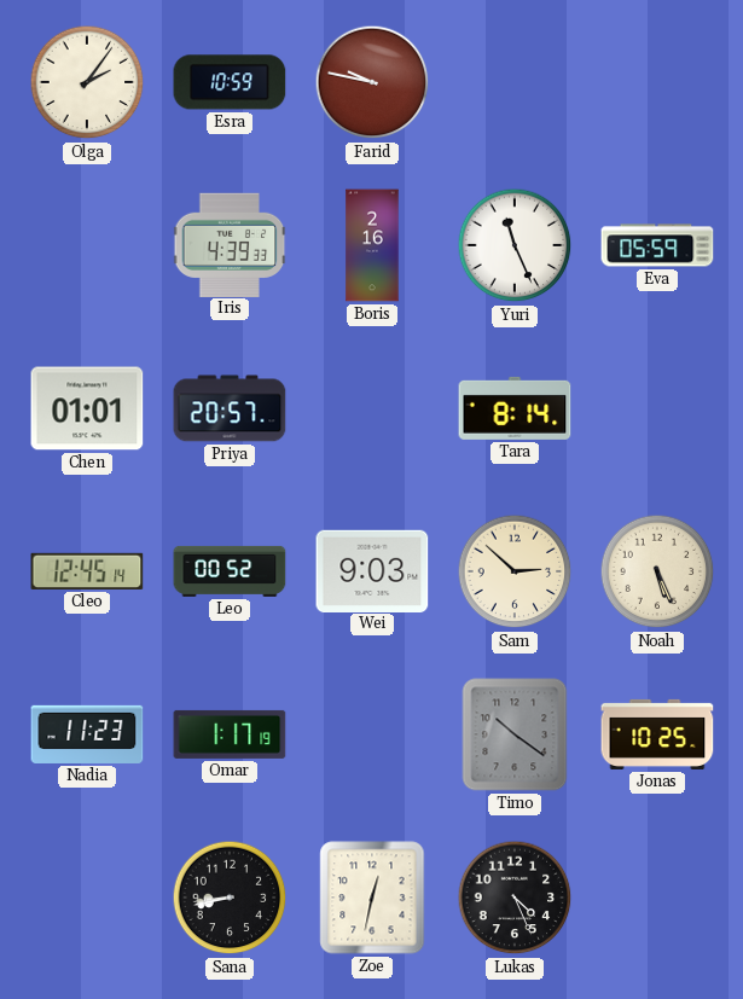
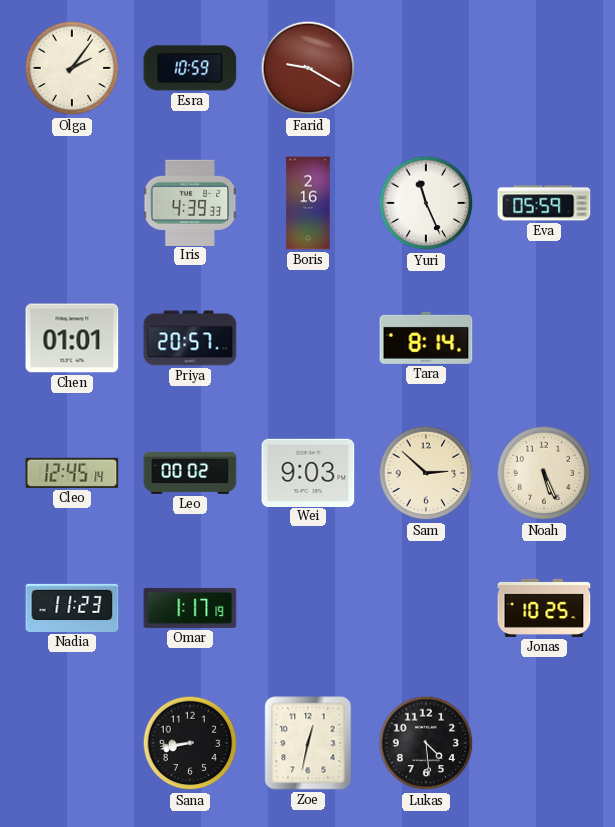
Farid: 9:47 -> 9:20 (308, 68)
Leo: 00:52 -> 00:02 (190, 473)
Timo: 10:21 -> none (515, 734)
Lukas: 4:26 -> 4:29 (426, 743)
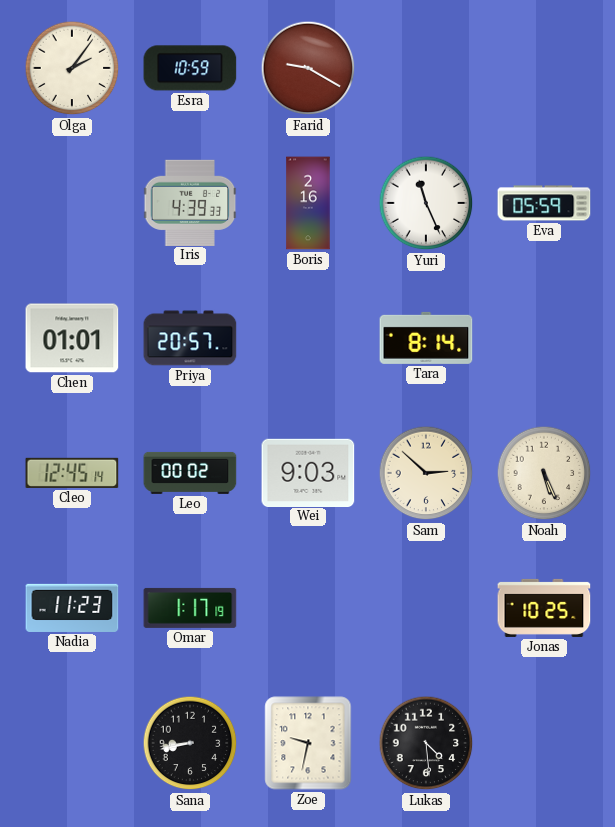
Zoe: 12:32 -> 9:32 (308, 743)
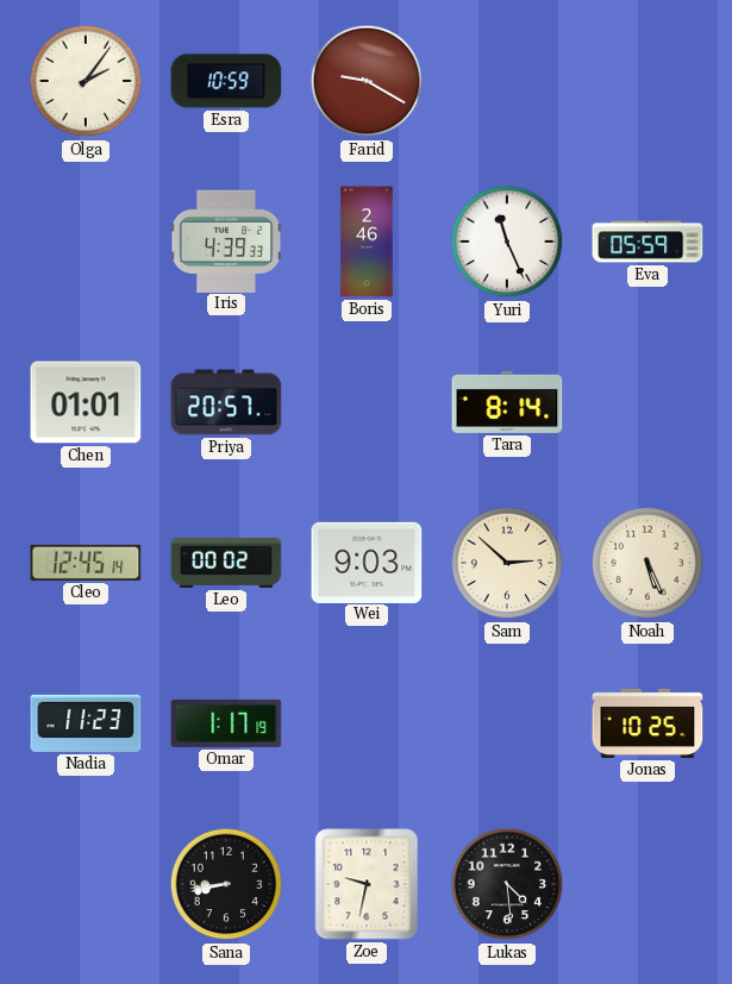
Boris: 2:16 -> 2:46 (367, 242)
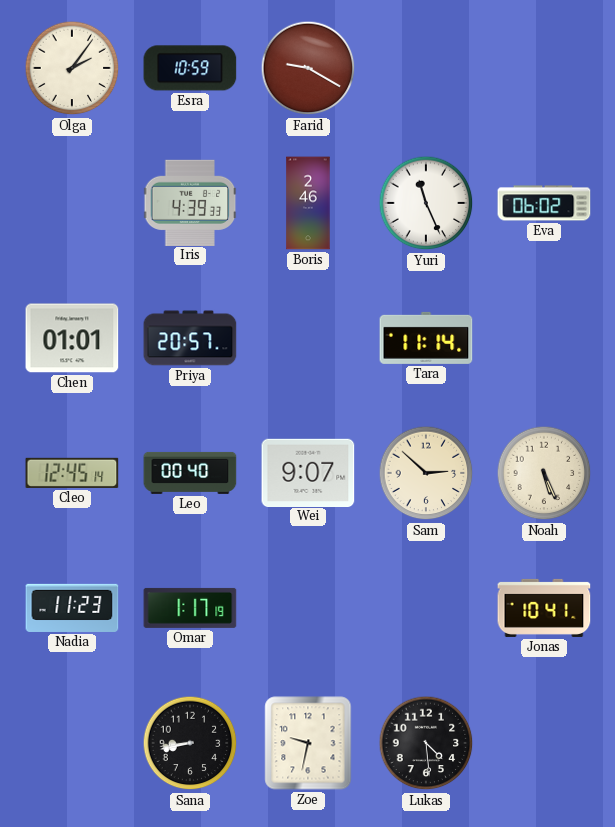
Eva: 05:59 -> 06:02 (544, 203)
Tara: 8:14 -> 11:14 (426, 338)
Leo: 00:02 -> 00:40 (190, 473)
Wei: 9:03 -> 9:07 (308, 472)
Jonas: 10:25 -> 10:41 (544, 608)
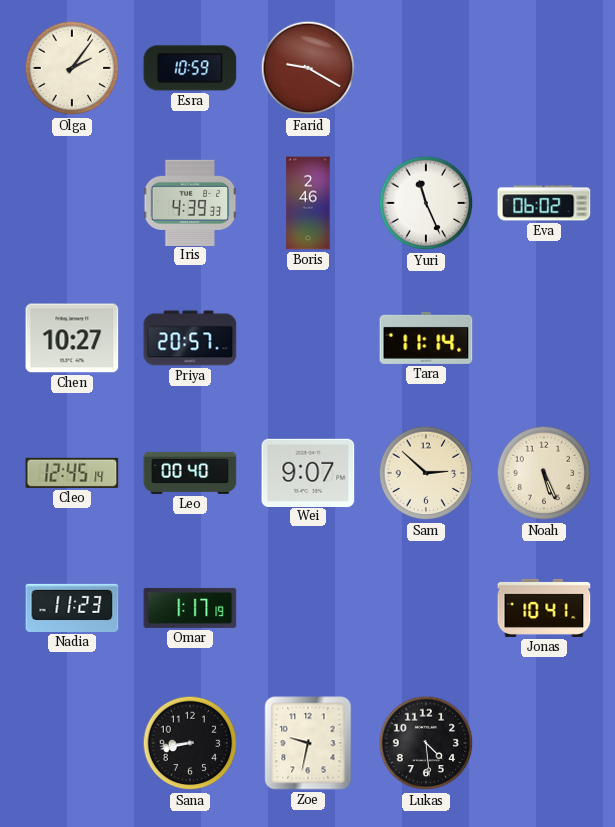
Chen: 01:01 -> 10:27 (72, 338)
